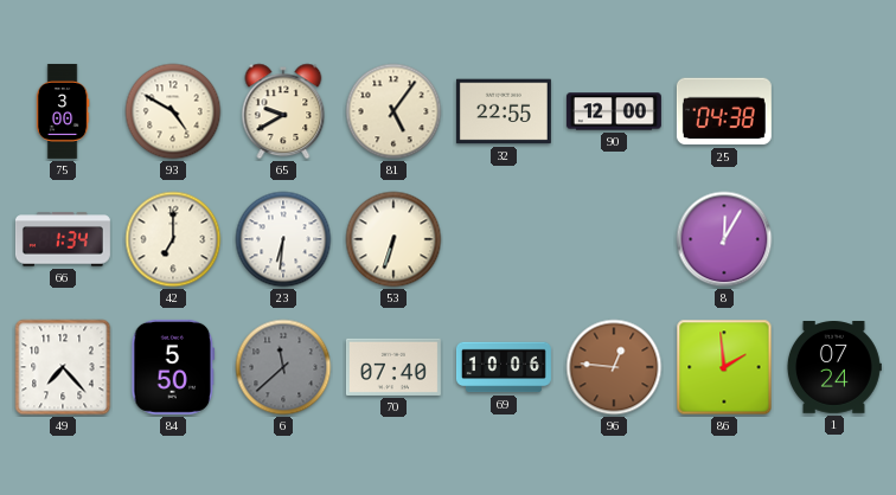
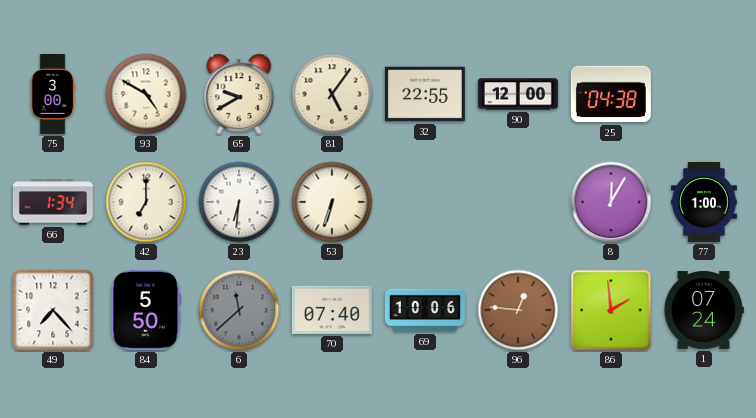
77: none -> 1:00 (704, 202)
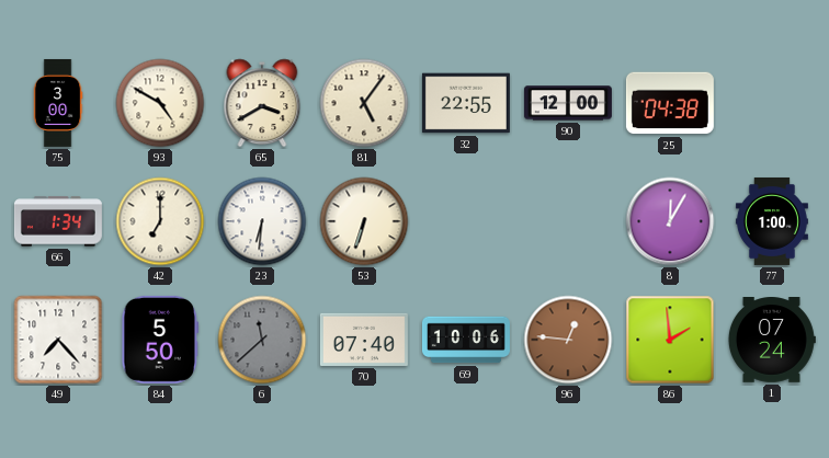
65: 9:40 -> 3:40 (262, 103)
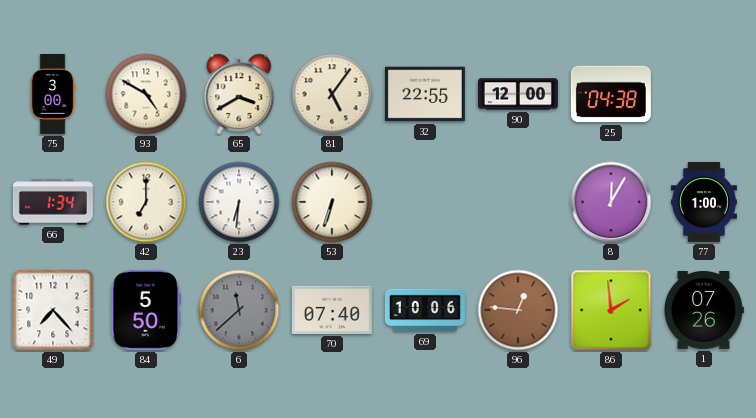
1: 07:24 -> 07:26 (703, 311)
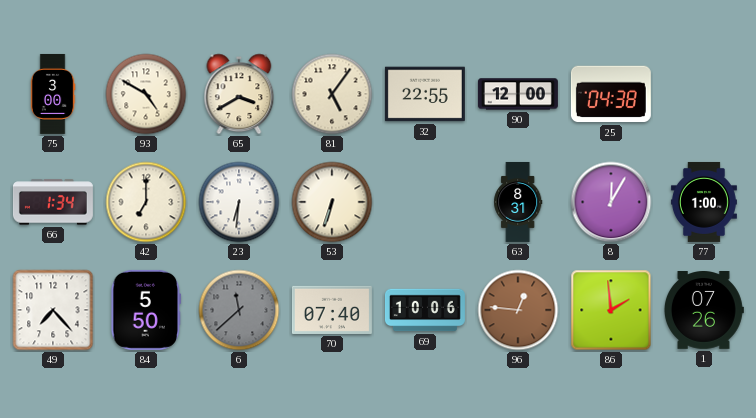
63: none -> 8:31 (518, 202)
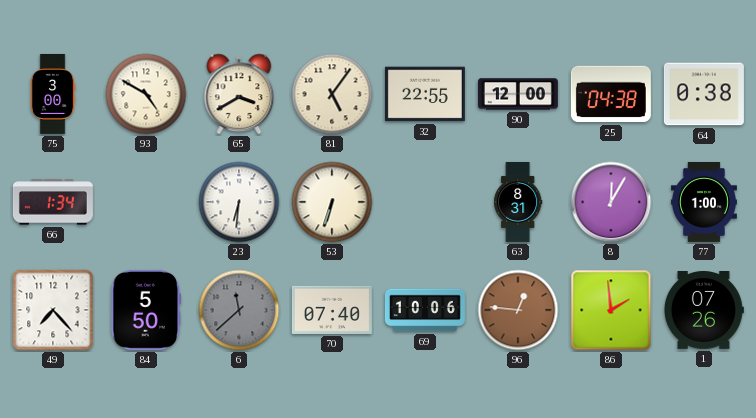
64: none -> 0:38 (704, 94)
42: 7:00 -> none (146, 202)
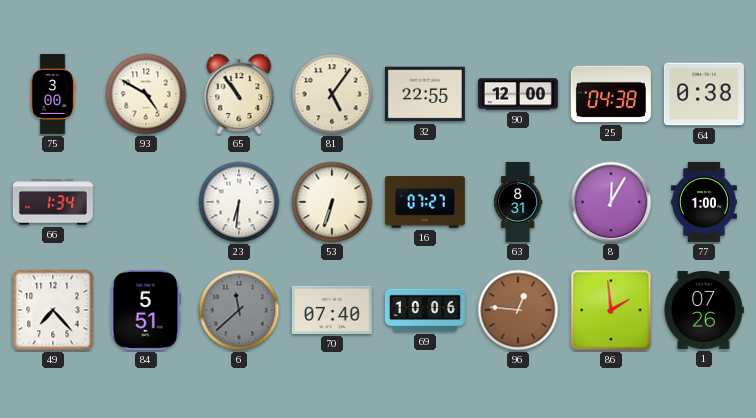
65: 3:40 -> 10:54 (239, 94)
16: none -> 07:27 (425, 202)
84: 5:50 -> 5:51 (146, 310)
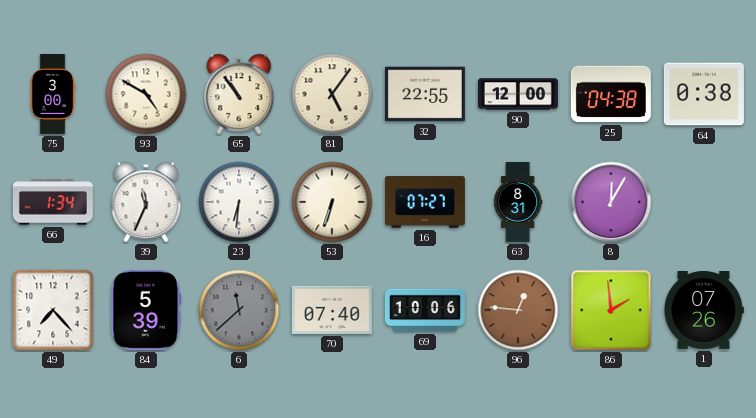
39: none -> 11:34 (146, 202)
77: 1:00 -> none (704, 202)
84: 5:51 -> 5:39 (146, 310)
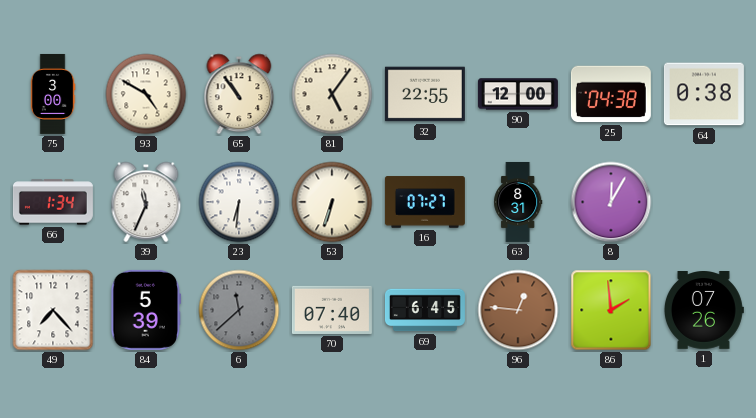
69: 10:06 -> 6:45 (425, 310)
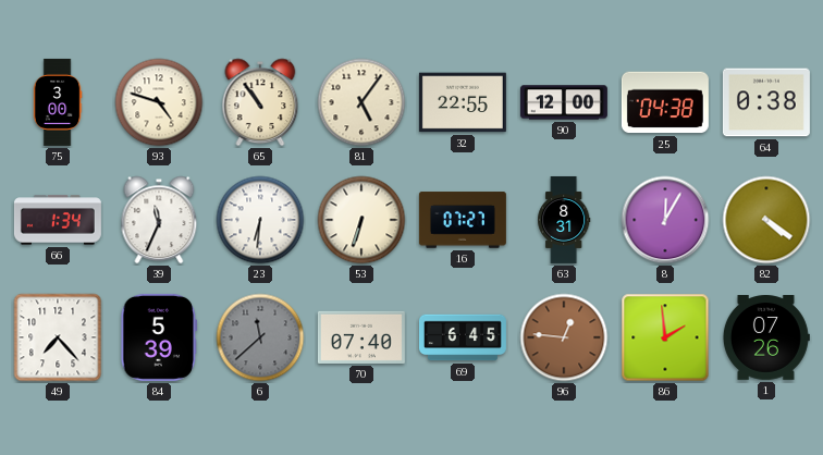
93: 4:50 -> 4:48 (159, 102)
82: none -> 4:21 (766, 220)
